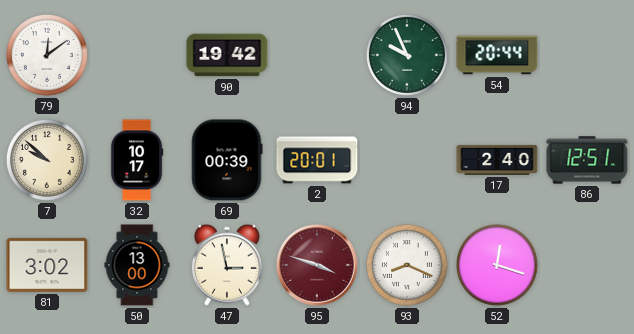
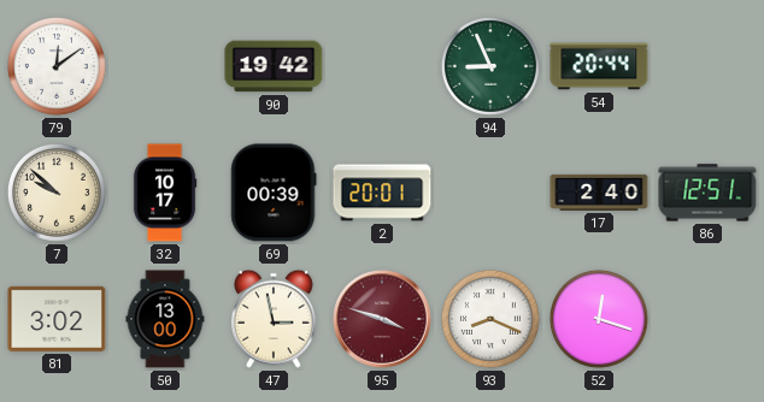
94: 9:56 -> 8:56 (490, 66)
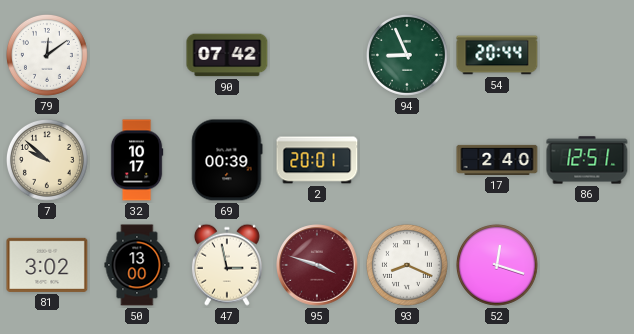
90: 19:42 -> 07:42 (227, 55)
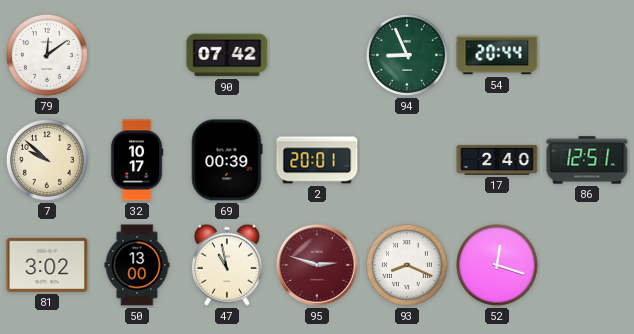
47: 2:58 -> 10:58 (227, 265)
95: 3:48 -> 2:48 (317, 265)
